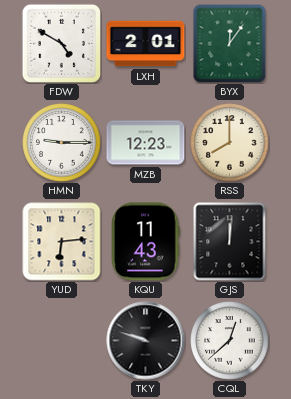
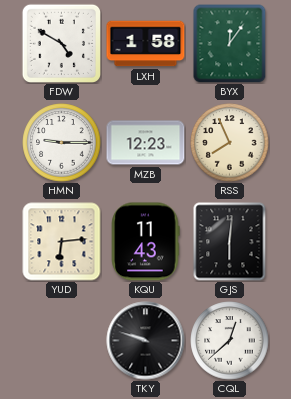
LXH: 2:01 -> 1:58 (146, 44)
RSS: 8:00 -> 7:56 (230, 143)
GJS: 12:01 -> 6:01 (230, 242)
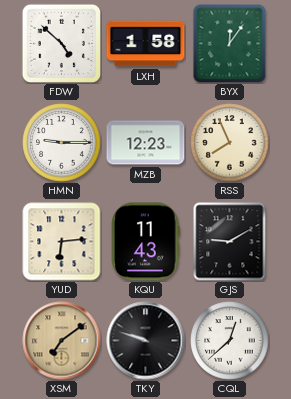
FDW: 4:50 -> 4:52 (61, 43)
GJS: 6:01 -> 9:10 (230, 242)
XSM: none -> 7:09 (62, 341)
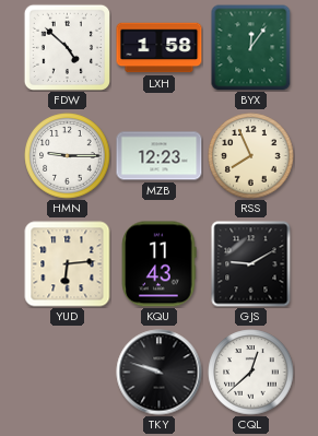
XSM: 7:09 -> none (62, 341)
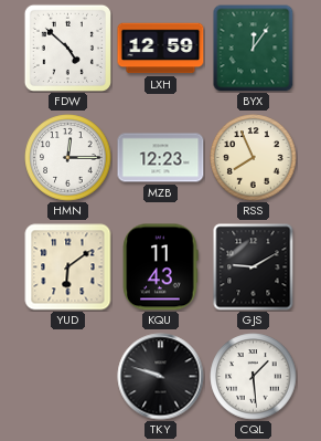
LXH: 1:58 -> 12:59 (161, 49)
HMN: 9:15 -> 12:15 (68, 158)
YUD: 6:14 -> 6:09 (68, 267)
CQL: 12:38 -> 1:29 (254, 377)
